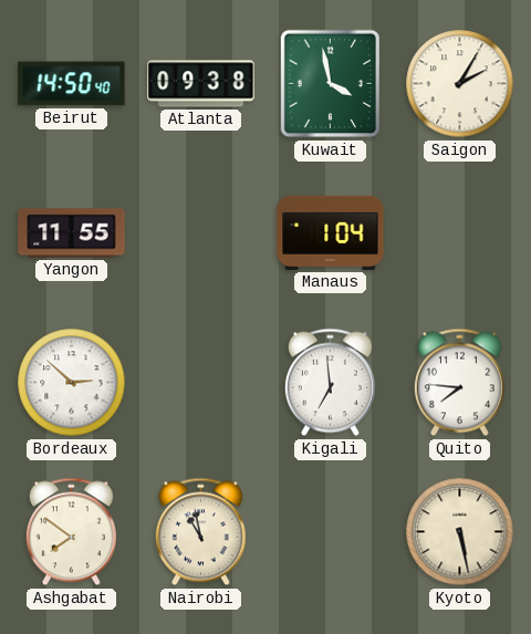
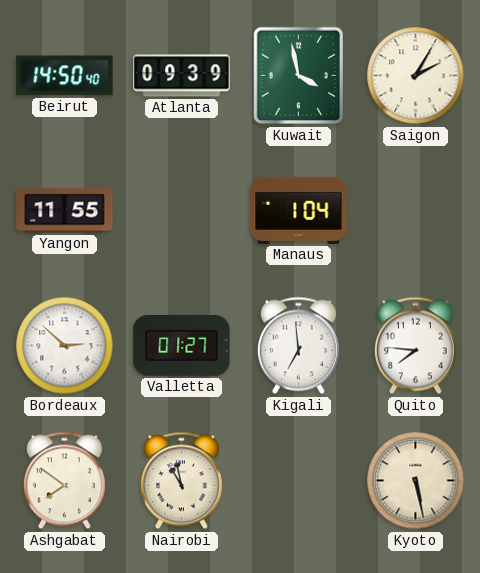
Atlanta: 09:38 -> 09:39 (182, 76)
Valletta: none -> 01:27 (182, 346)
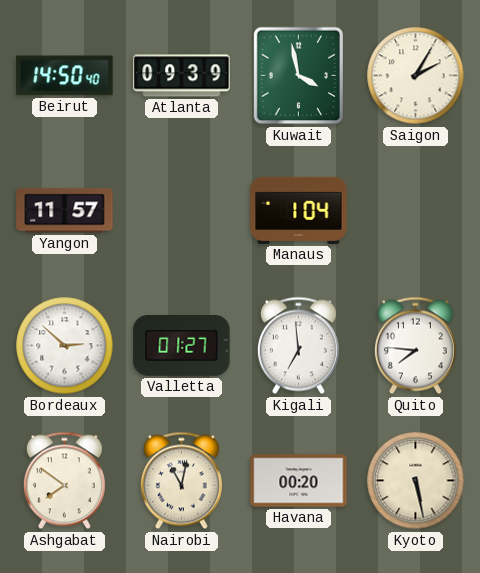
Yangon: 11:55 -> 11:57 (65, 211)
Nairobi: 10:58 -> 11:02 (181, 481)
Havana: none -> 00:20 (299, 481)
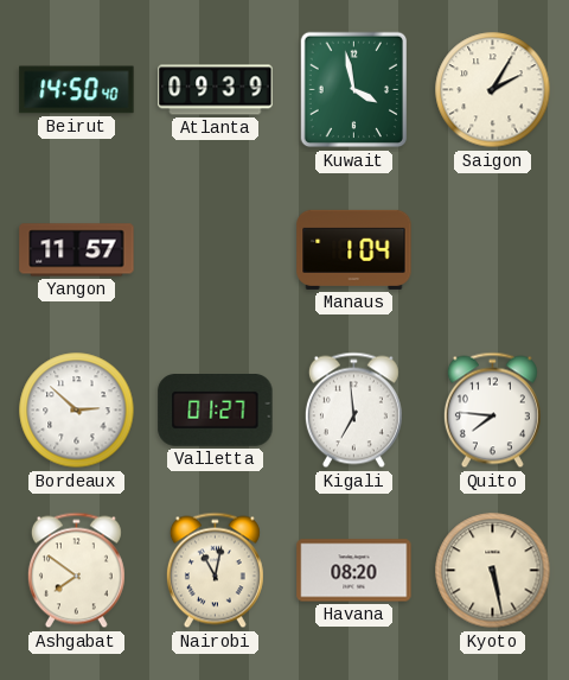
Havana: 00:20 -> 08:20 (354, 571)
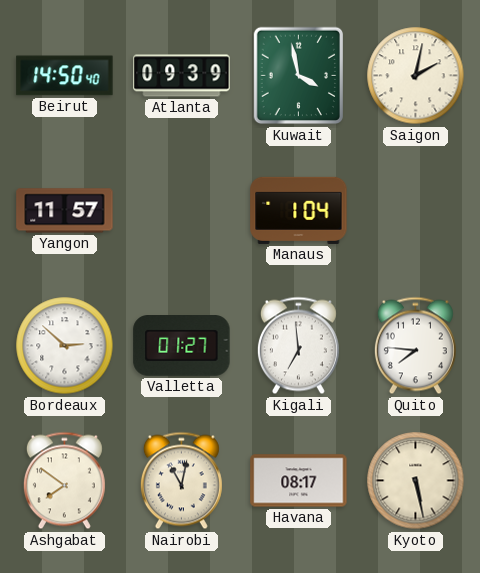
Saigon: 2:05 -> 2:02 (416, 76)
Havana: 08:20 -> 08:17 (299, 481)
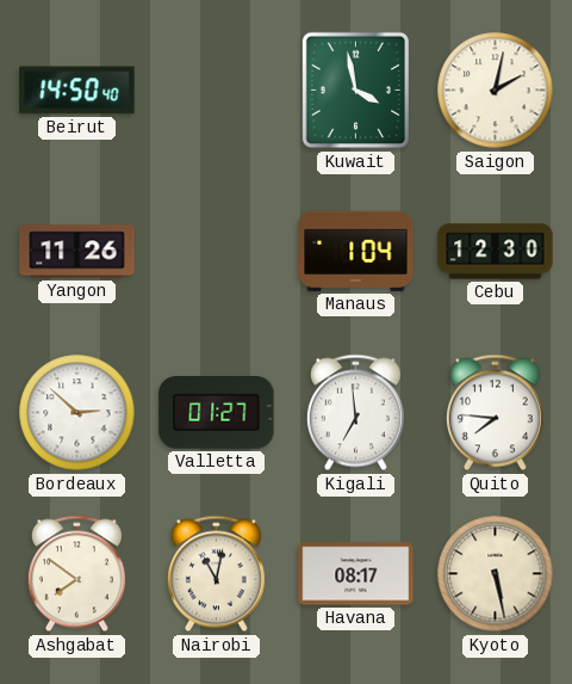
Atlanta: 09:39 -> none (182, 76)
Yangon: 11:57 -> 11:26 (77, 252)
Cebu: none -> 12:30 (496, 252)
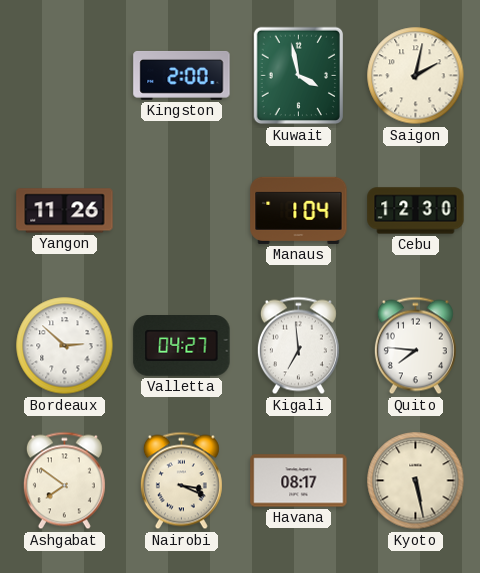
Beirut: 14:50 -> none (77, 91)
Kingston: none -> 2:00 (182, 75)
Valletta: 01:27 -> 04:27 (182, 346)
Nairobi: 11:02 -> 3:19 (181, 481)
